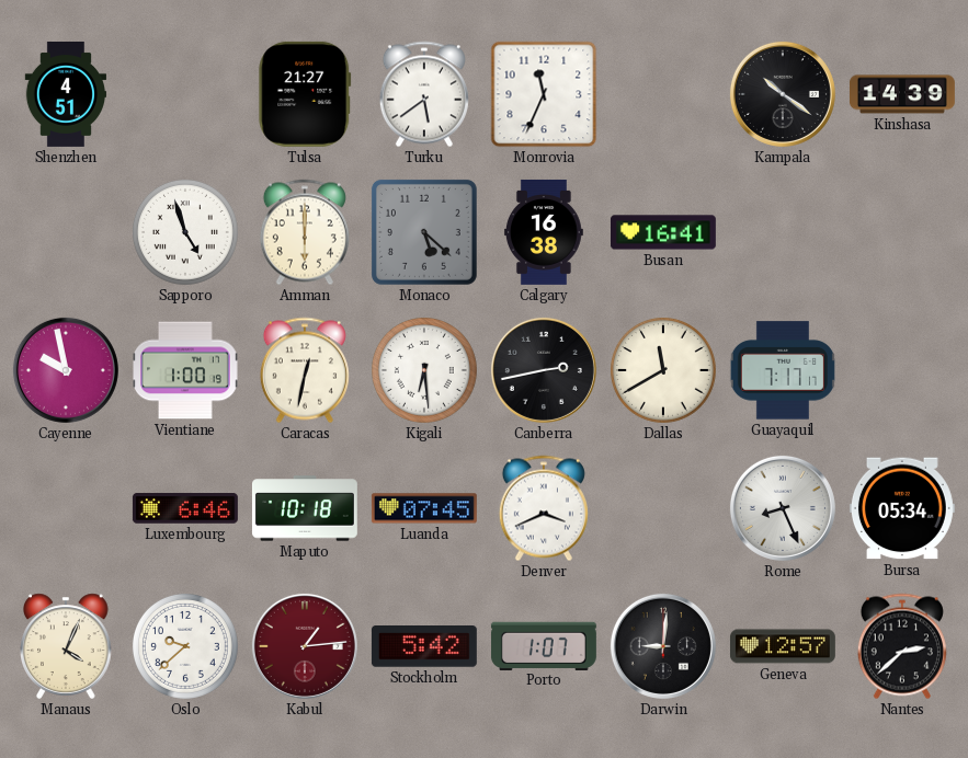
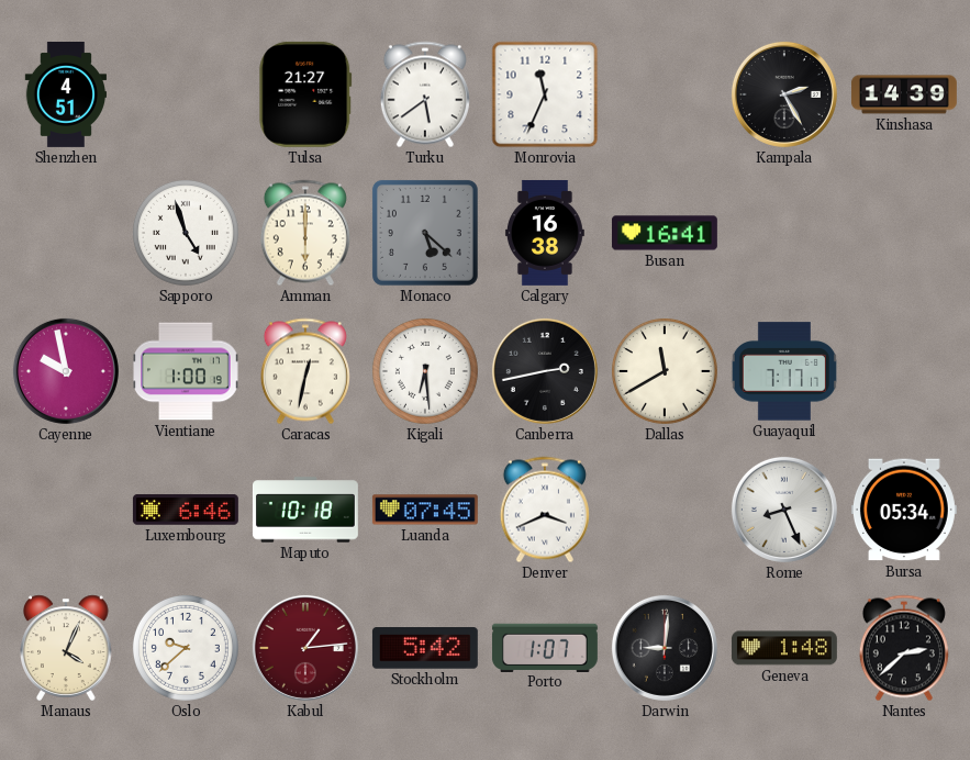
Kampala: 10:21 -> 2:25 (784, 94)
Geneva: 12:57 -> 1:48 (784, 648)
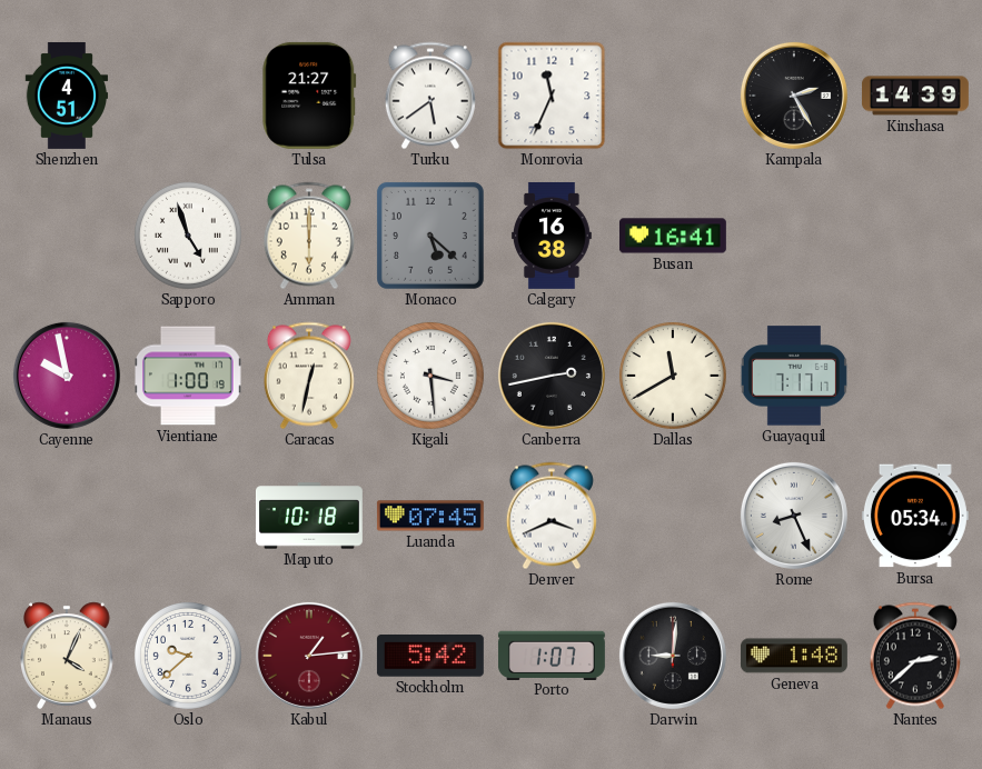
Kigali: 6:29 -> 3:29 (430, 376)
Luxembourg: 6:46 -> none (186, 510)
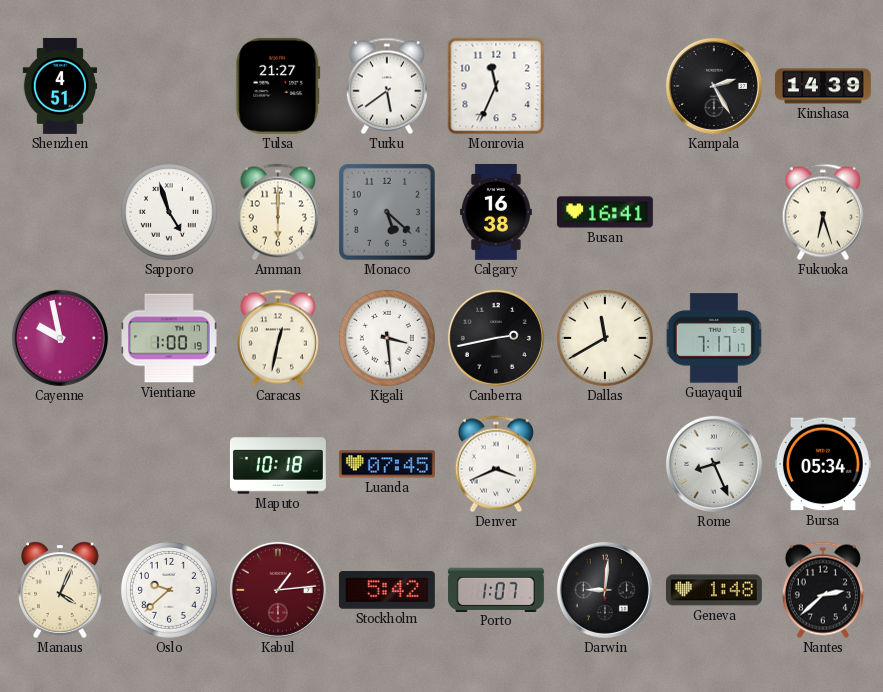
Fukuoka: none -> 6:27 (823, 212)
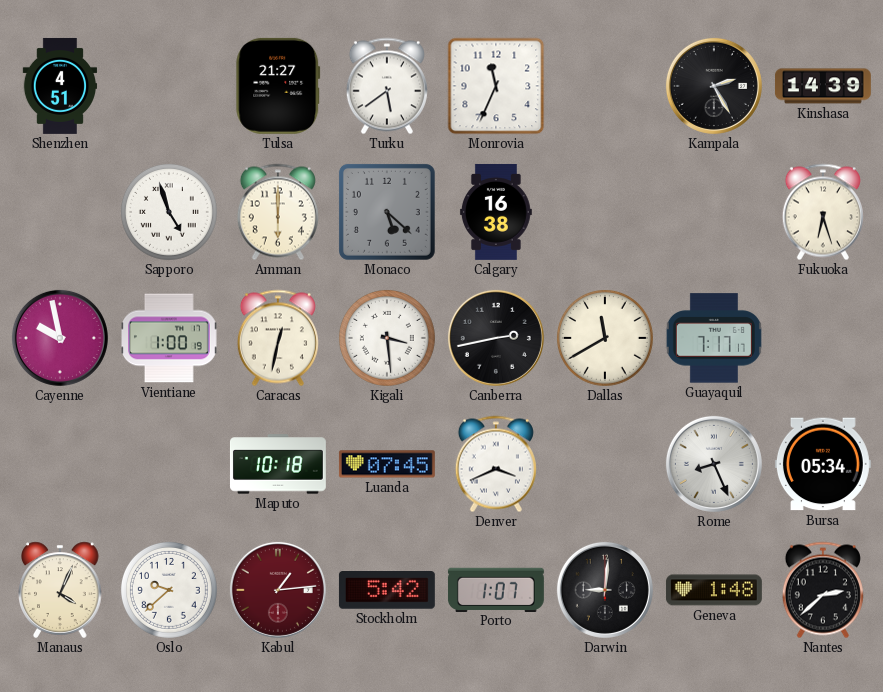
Busan: 16:41 -> none (605, 212)
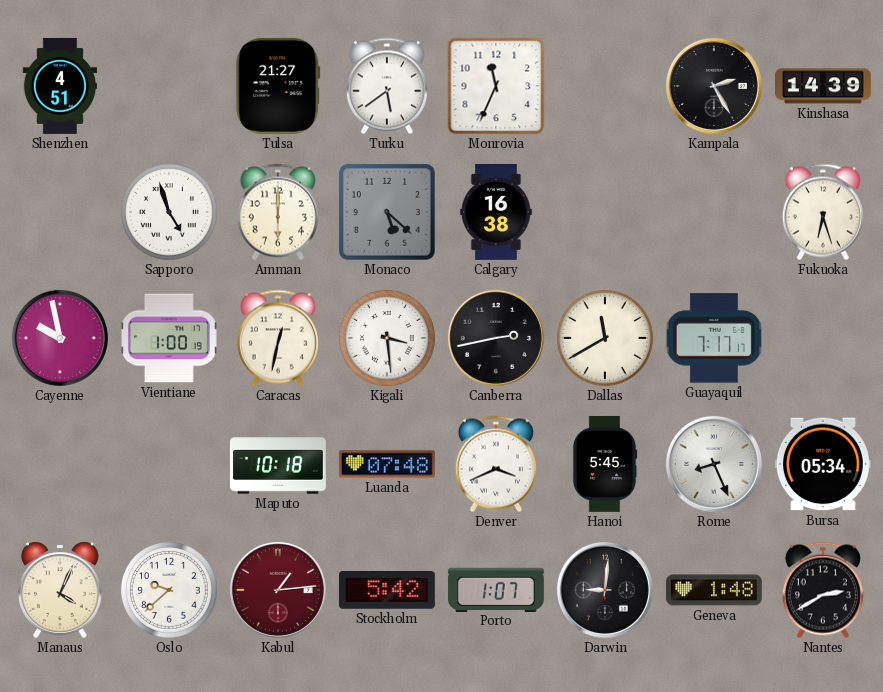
Luanda: 07:45 -> 07:48 (387, 464)
Hanoi: none -> 5:45 (605, 464)
Nantes: 2:38 -> 2:40 (823, 590)
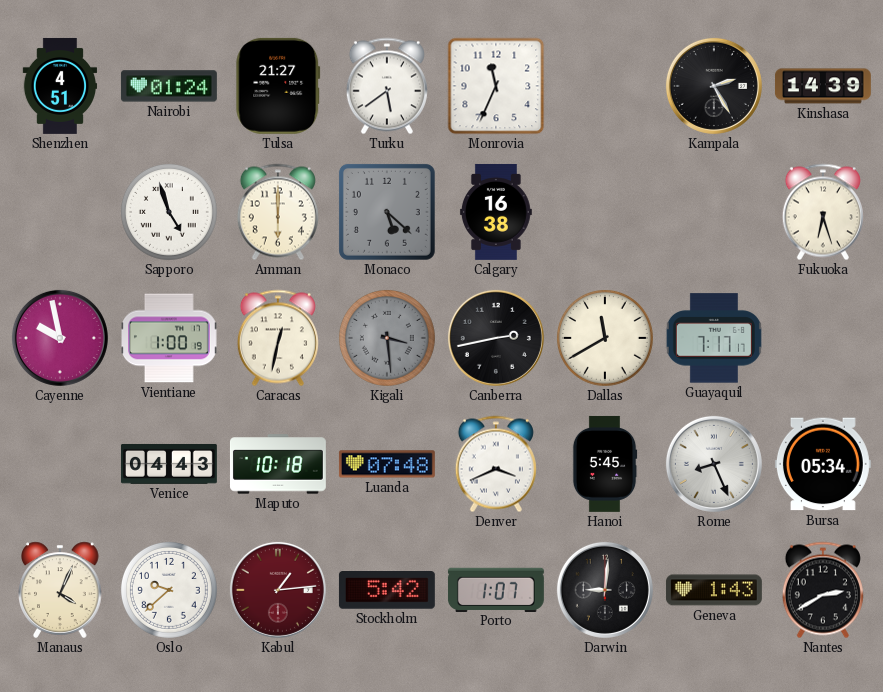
Nairobi: none -> 01:24 (169, 86)
Kigali dial: white -> grey (387, 338)
Venice: none -> 04:43 (169, 464)
Geneva: 1:48 -> 1:43 (714, 590)
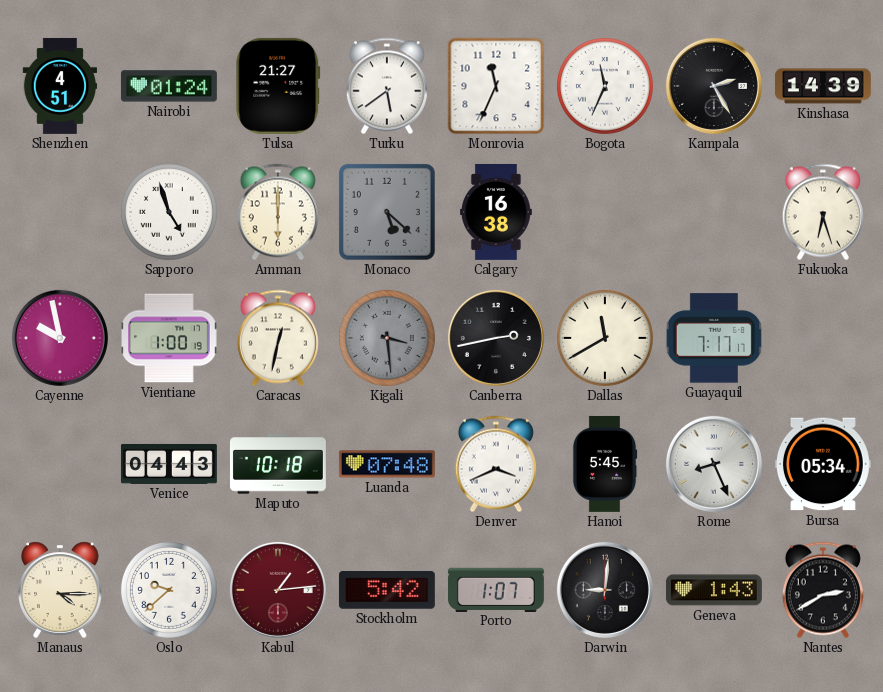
Bogota: none -> 11:34 (605, 86)
Manaus: 4:04 -> 4:15 (60, 590)
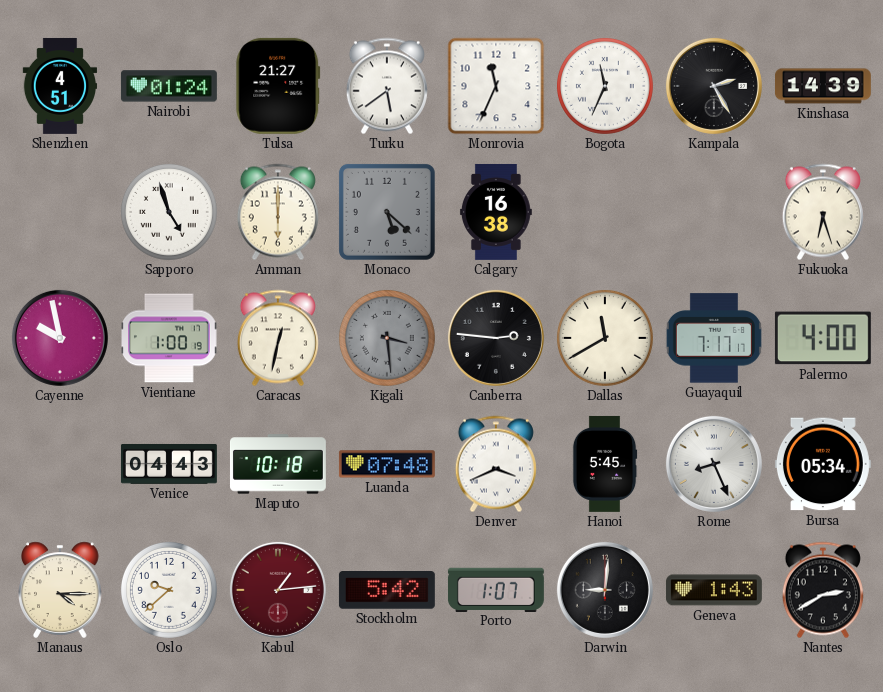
Canberra: 2:43 -> 2:46 (496, 338)
Palermo: none -> 4:00 (823, 338)
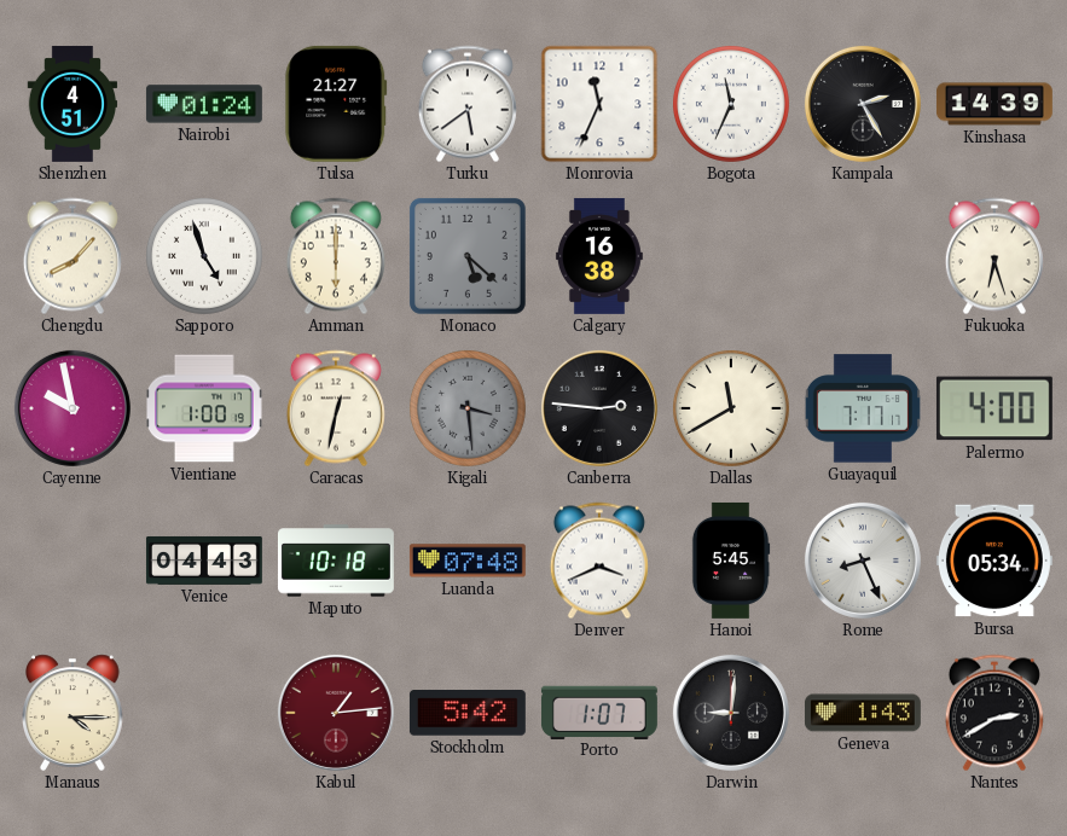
Chengdu: none -> 8:07 (73, 256)
Oslo: 9:38 -> none (169, 590)
